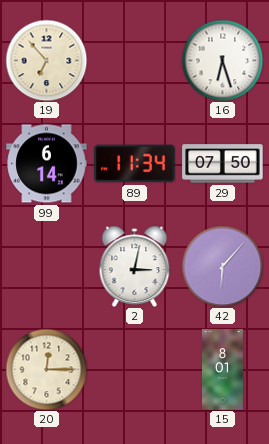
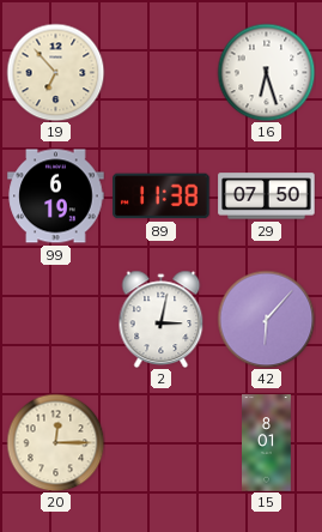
99: 6:14 -> 6:19 (56, 197)
89: 11:34 -> 11:38 (162, 197)
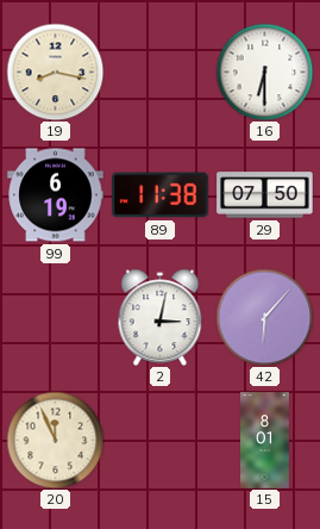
19: 6:53 -> 8:17 (55, 71)
16: 6:27 -> 6:30 (264, 71)
20: 12:15 -> 11:56 (55, 440)
